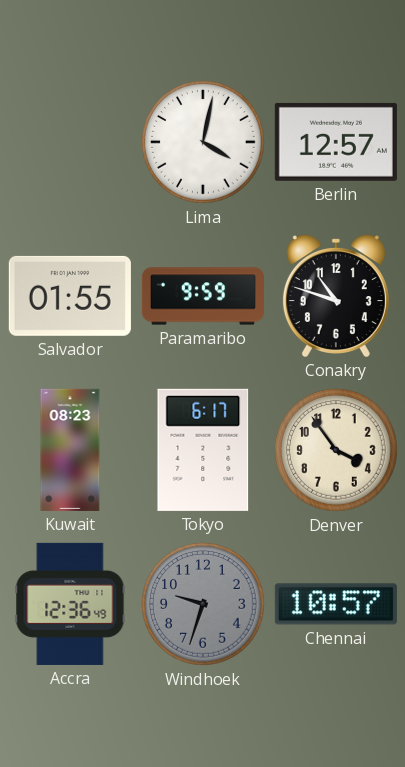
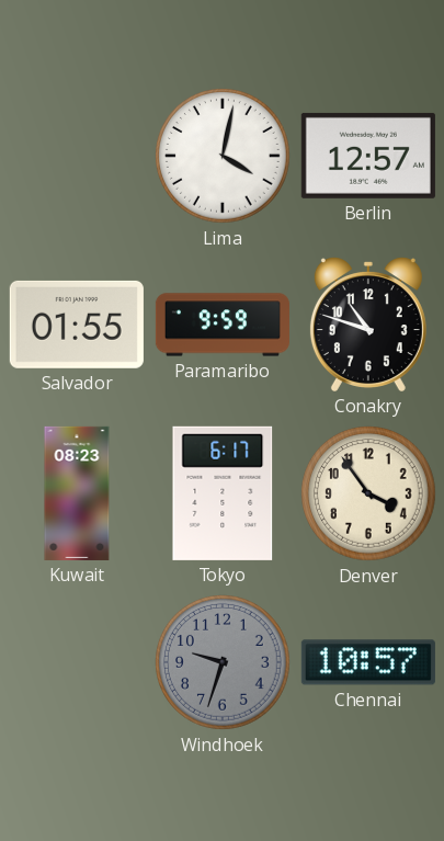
Accra: 12:36 -> none (70, 604)
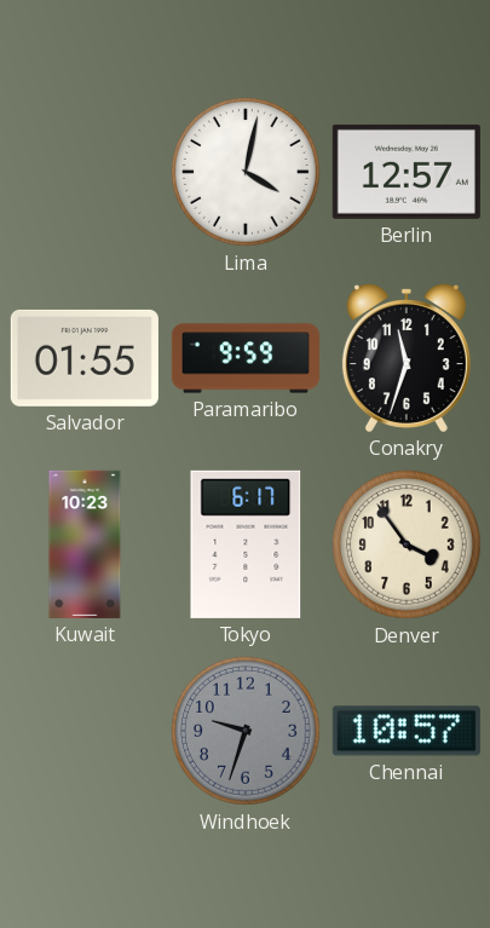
Conakry: 10:48 -> 11:33 (407, 358)
Kuwait: 08:23 -> 10:23 (85, 544)
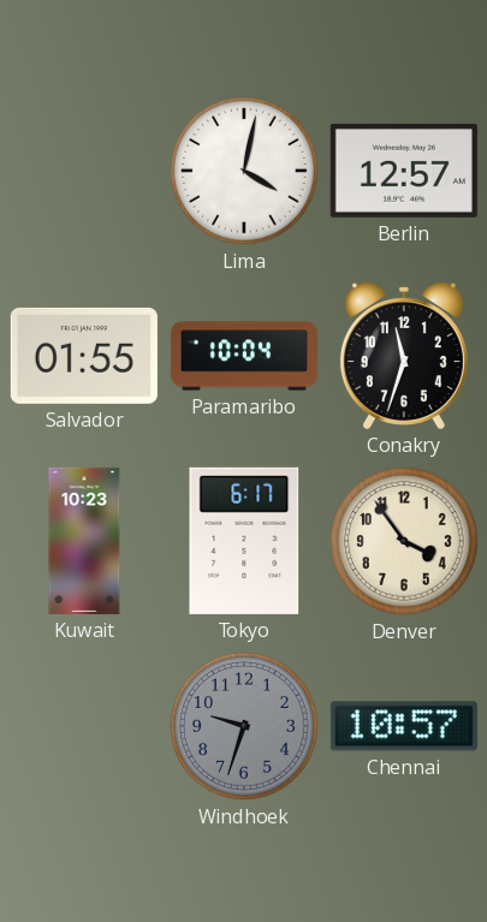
Paramaribo: 9:59 -> 10:04 (244, 356)
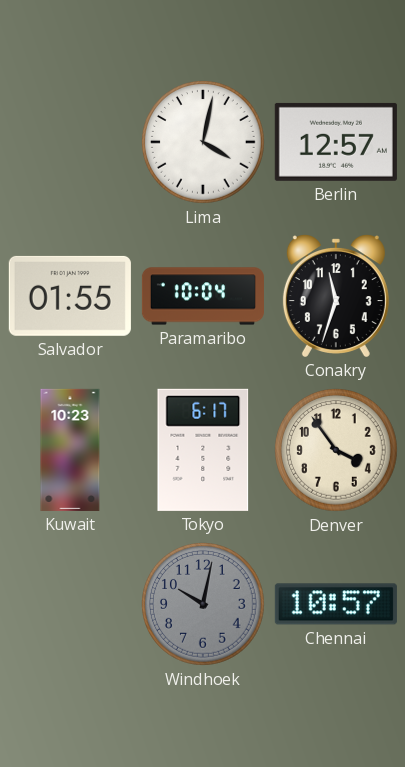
Windhoek: 9:33 -> 10:02 (204, 605)
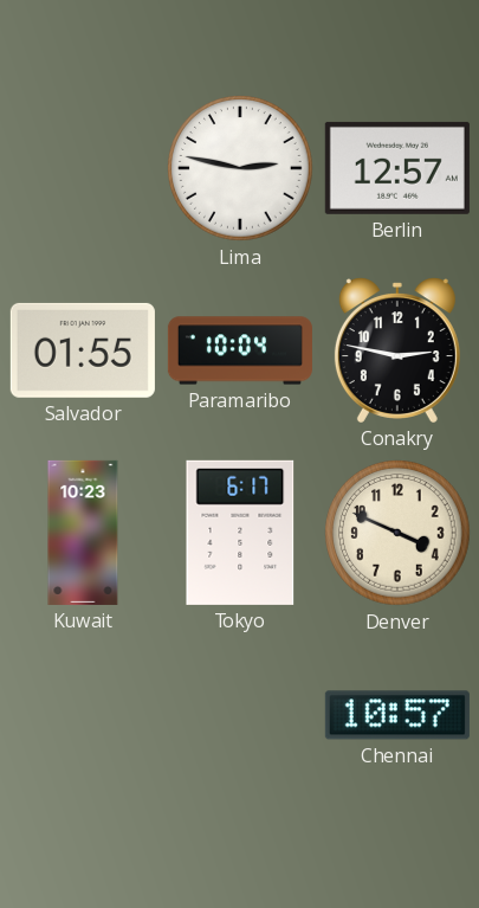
Lima: 4:02 -> 2:47 (241, 169)
Conakry: 11:33 -> 2:47 (397, 350)
Denver: 3:54 -> 3:49 (399, 534)
Windhoek: 10:02 -> none (204, 605)
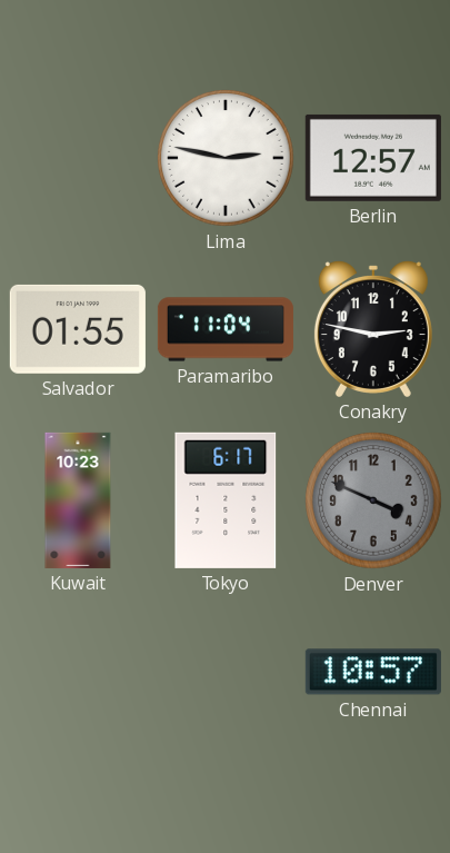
Paramaribo: 10:04 -> 11:04 (226, 329)
Denver dial: cream -> grey (374, 502)
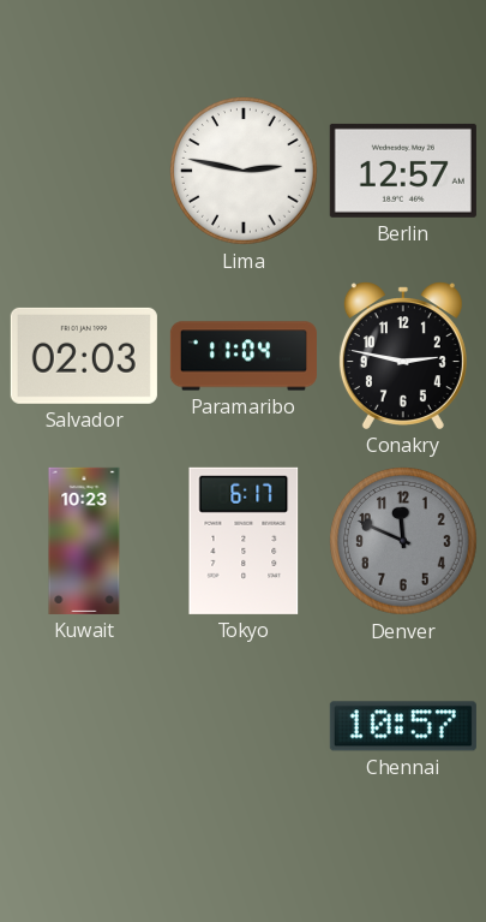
Salvador: 01:55 -> 02:03 (84, 356)
Denver: 3:49 -> 11:49 (404, 542)
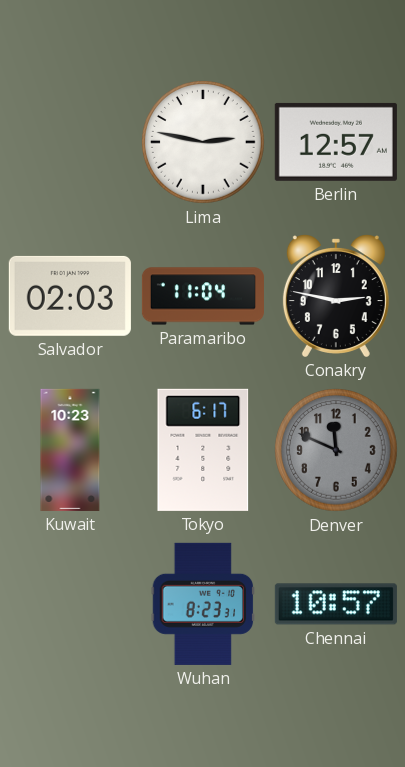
Wuhan: none -> 8:23 (203, 604)
